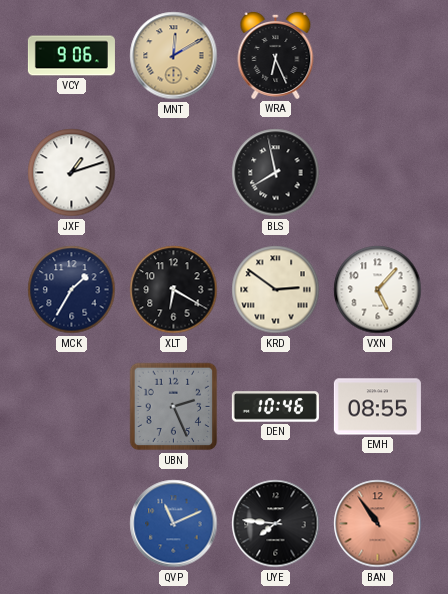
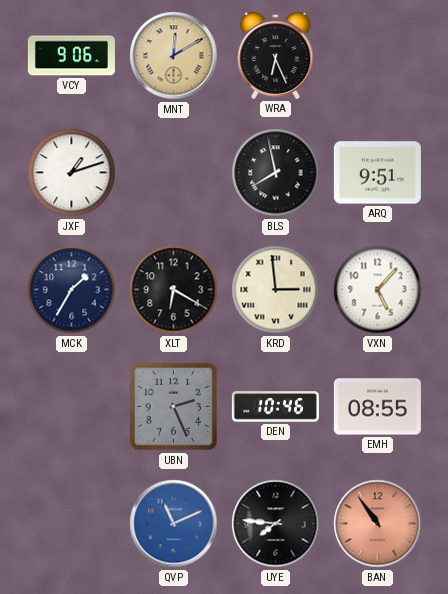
ARQ: none -> 9:51 (377, 173)
KRD: 2:51 -> 2:59 (276, 290)
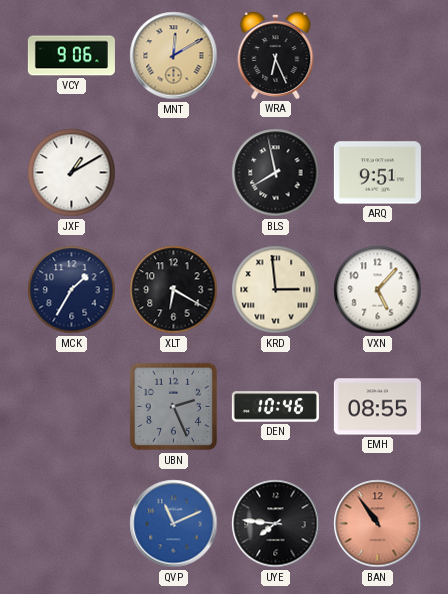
JXF: 1:12 -> 1:10 (72, 173)
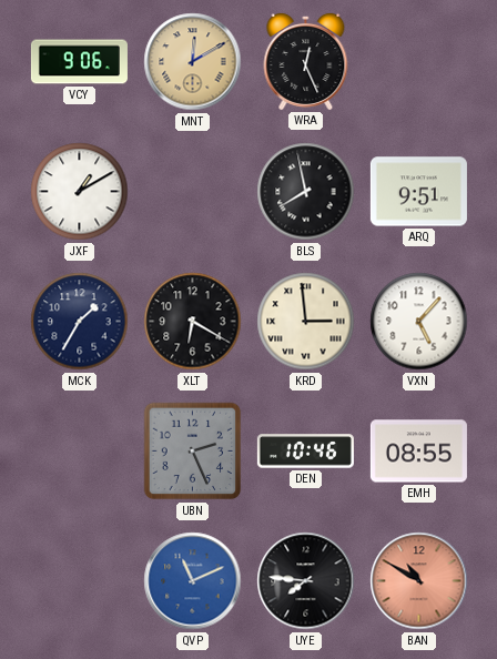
WRA: 6:26 -> 12:26 (306, 61)
BAN: 10:54 -> 10:50 (419, 581)
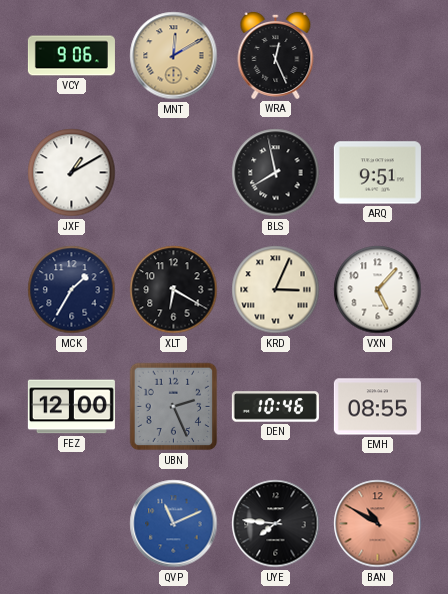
KRD: 2:59 -> 3:04 (276, 290)
FEZ: none -> 12:00 (71, 407)
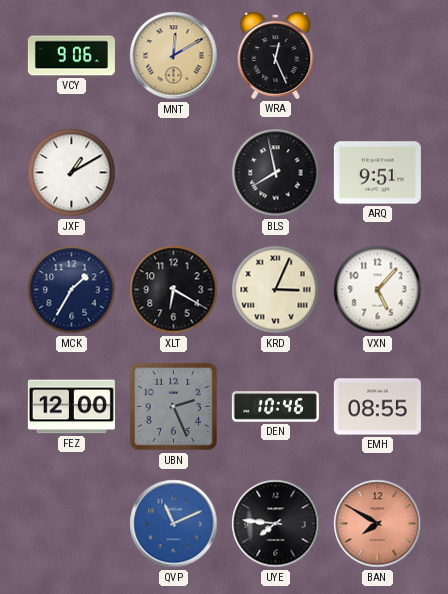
BAN: 10:50 -> 7:50 (378, 524)
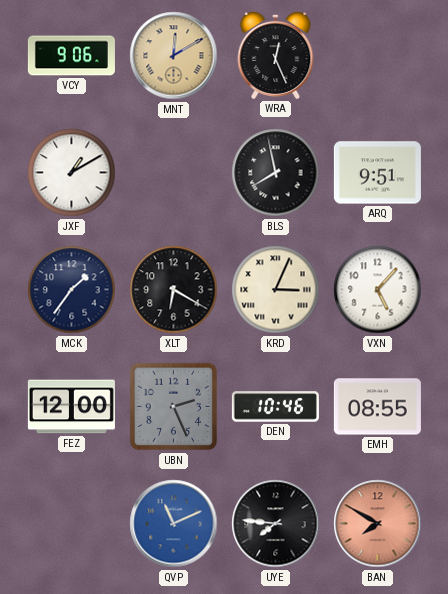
MCK: 1:35 -> 1:36 (72, 290)
